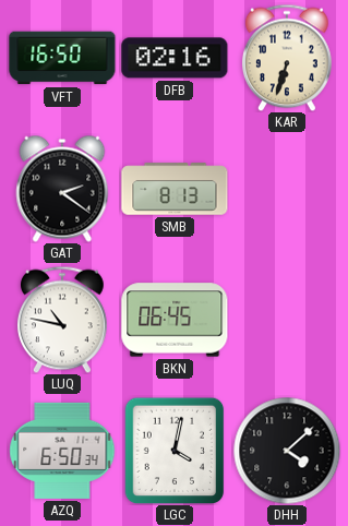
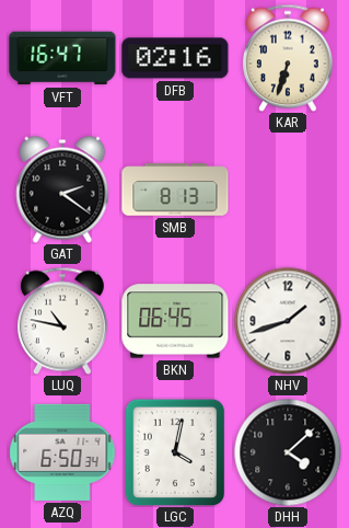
VFT: 16:50 -> 16:47 (62, 58)
NHV: none -> 1:42 (288, 321)
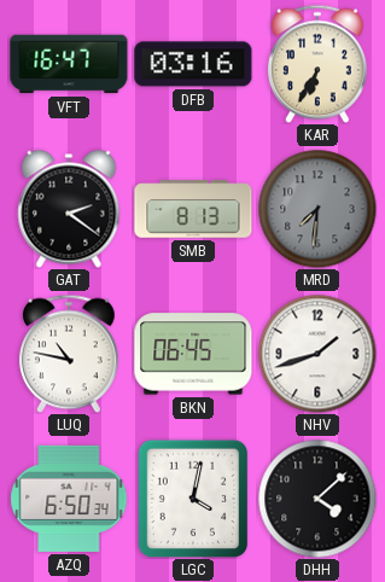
DFB: 02:16 -> 03:16 (193, 64)
KAR: 6:33 -> 6:35 (317, 64)
MRD: none -> 7:31 (317, 209)
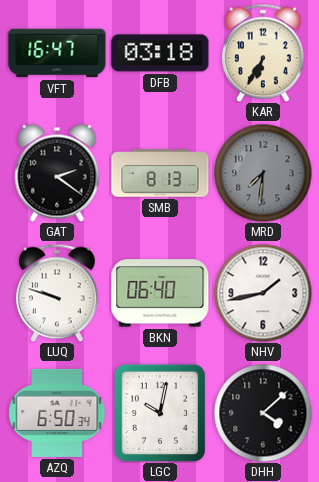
DFB: 03:16 -> 03:18 (160, 53)
LUQ: 10:47 -> 9:48 (57, 293)
BKN: 06:45 -> 06:40 (160, 293)
NHV: 1:42 -> 1:43 (263, 293)
LGC: 4:02 -> 10:02 (160, 413)
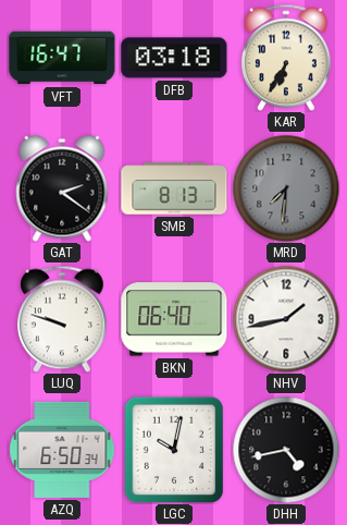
DHH: 4:08 -> 4:43 (286, 450)
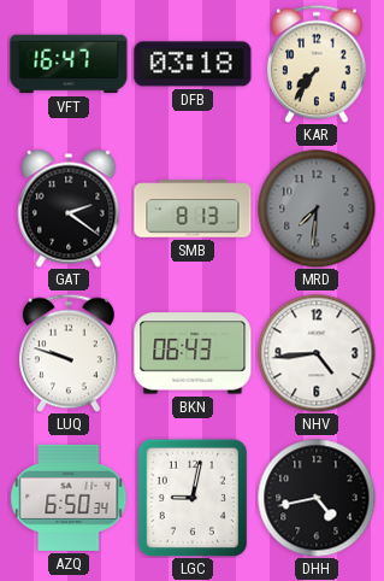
KAR: 6:35 -> 7:36 (317, 64)
BKN: 06:40 -> 06:43 (193, 353)
NHV: 1:43 -> 4:44 (317, 353)
LGC: 10:02 -> 9:02 (193, 498)
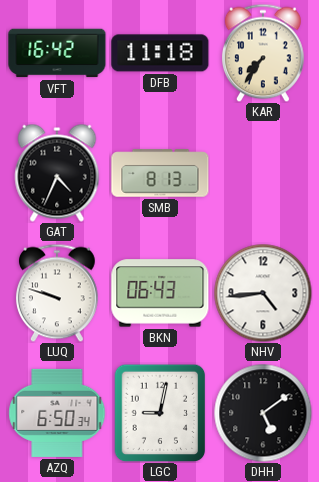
VFT: 16:47 -> 16:42 (57, 53)
DFB: 03:18 -> 11:18 (160, 53)
GAT: 2:21 -> 4:34 (57, 173)
MRD: 7:31 -> none (317, 209)
DHH: 4:43 -> 5:09 (263, 413)
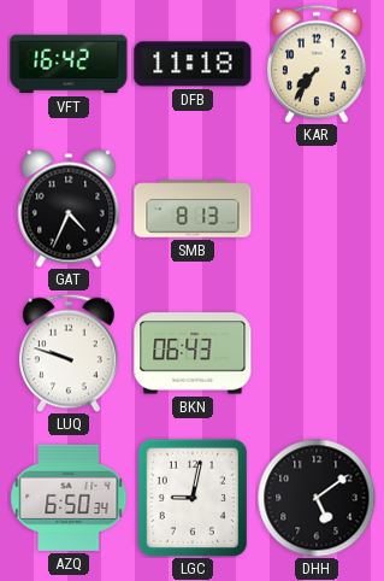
NHV: 4:44 -> none (263, 293)
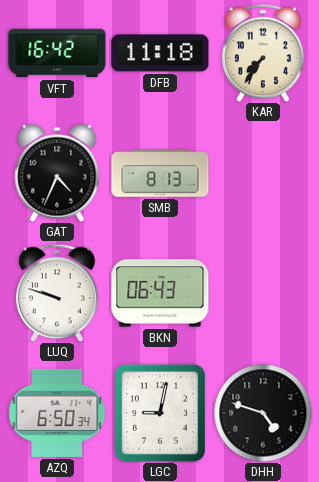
DHH: 5:09 -> 4:48 (263, 413)
